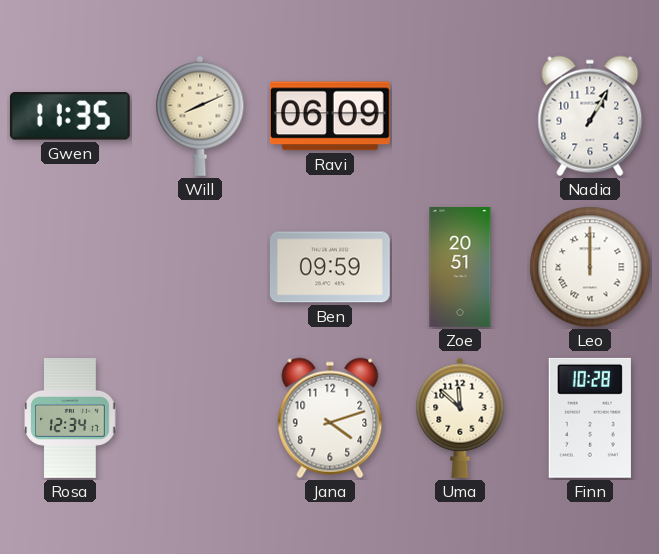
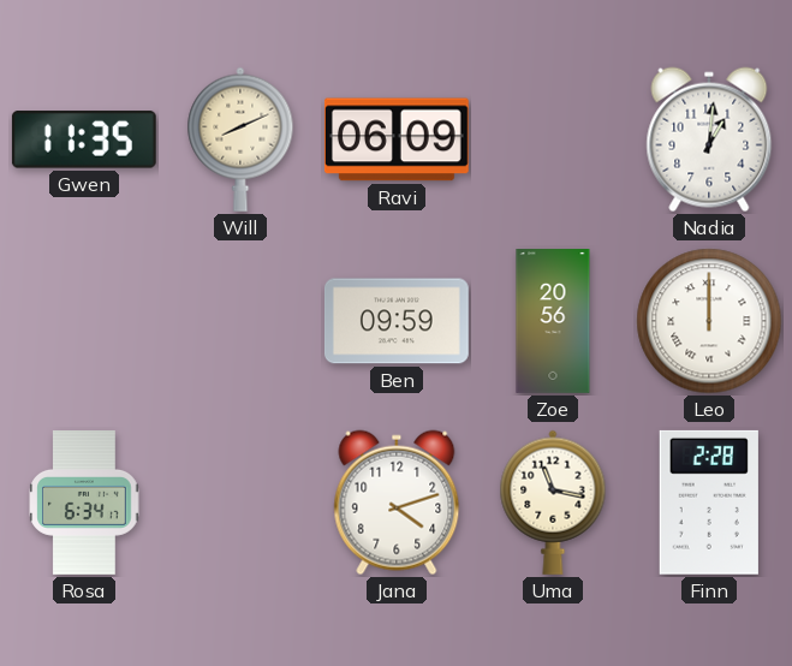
Nadia: 1:05 -> 1:01 (709, 139)
Zoe: 20:51 -> 20:56 (553, 322)
Rosa: 12:34 -> 6:34 (84, 504)
Uma: 11:52 -> 11:17 (553, 503)
Finn: 10:28 -> 2:28 (709, 503)
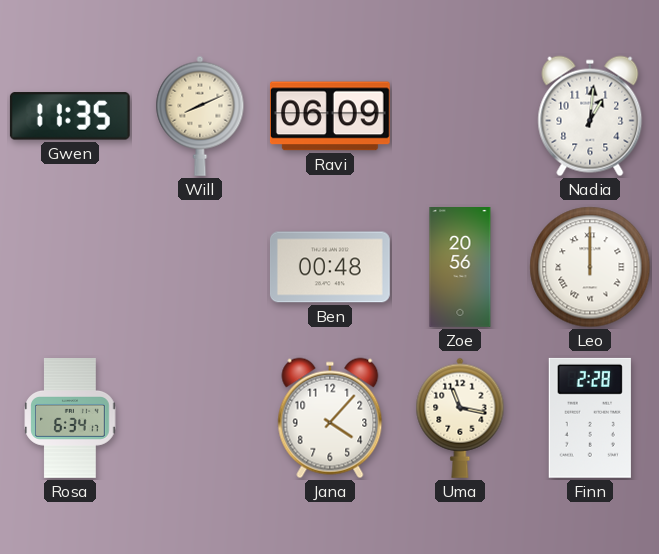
Ben: 09:59 -> 00:48 (330, 267)
Jana: 4:12 -> 4:07 (330, 418)
